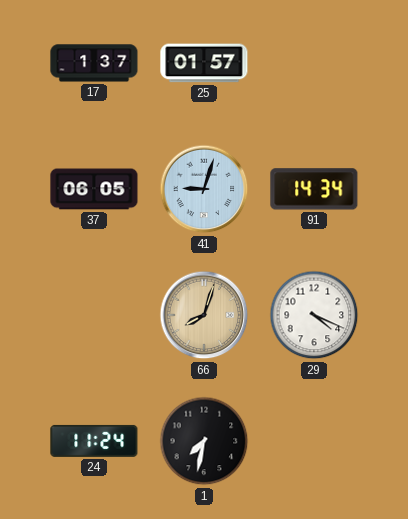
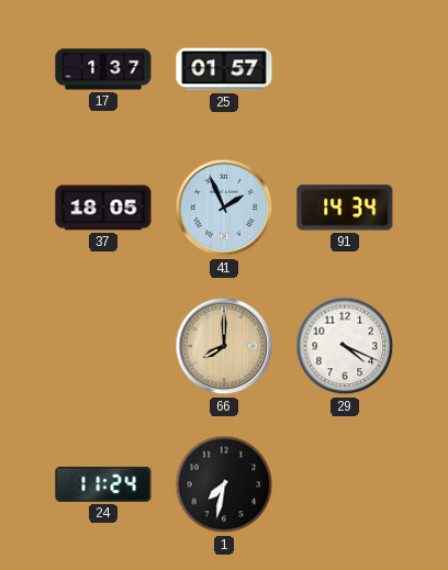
37: 06:05 -> 18:05 (103, 208)
41: 9:03 -> 1:56 (224, 208)
66: 8:03 -> 8:00 (224, 346)
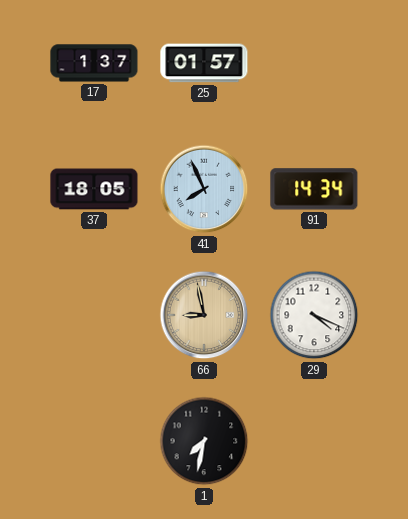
41: 1:56 -> 7:56 (204, 189)
66: 8:00 -> 8:58 (204, 315)
24: 11:24 -> none (103, 484)
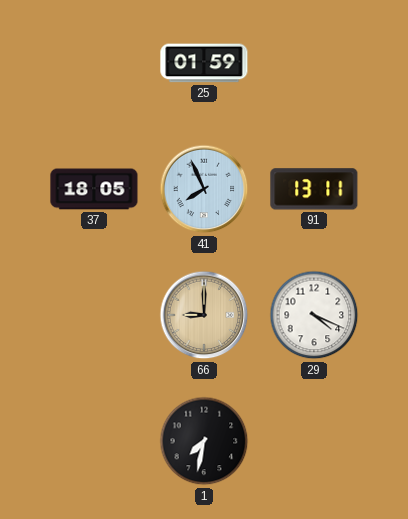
17: 1:37 -> none (94, 63)
25: 01:57 -> 01:59 (204, 63)
91: 14:34 -> 13:11 (314, 189)
66: 8:58 -> 9:00 (204, 315)
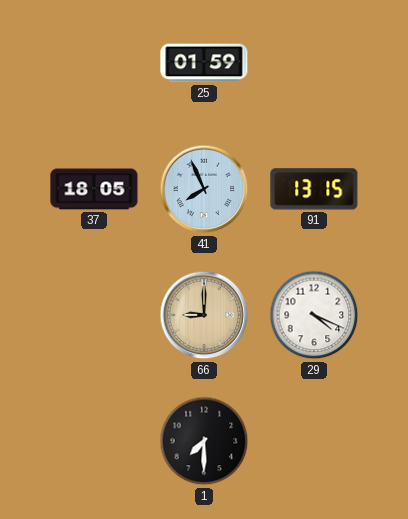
91: 13:11 -> 13:15 (314, 189)
1: 7:32 -> 7:30 (204, 441)
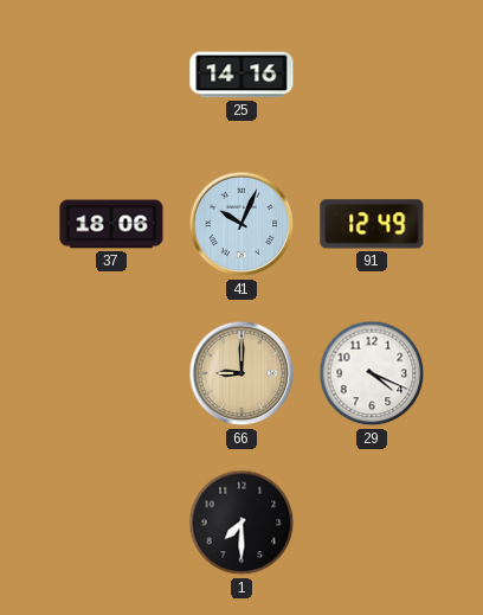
25: 01:59 -> 14:16 (241, 75)
37: 18:05 -> 18:06 (111, 224)
41: 7:56 -> 10:04 (241, 224)
91: 13:15 -> 12:49 (372, 224)
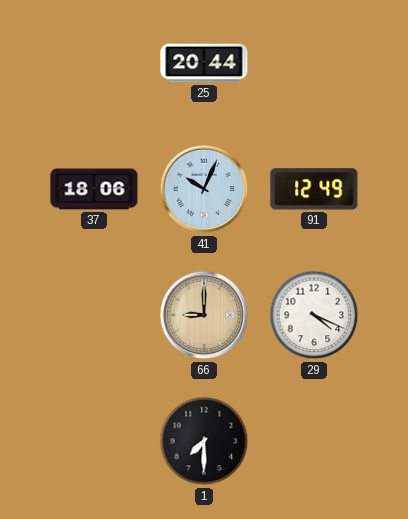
25: 14:16 -> 20:44 (204, 63)
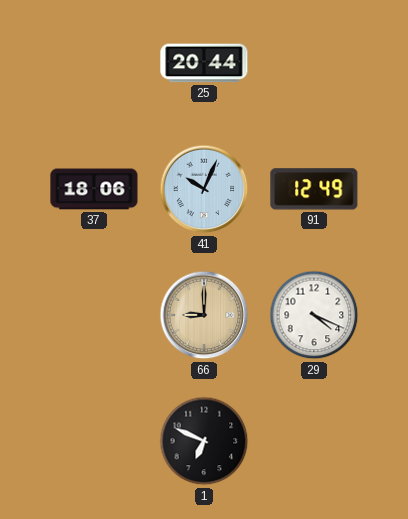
1: 7:30 -> 6:49 (204, 441)
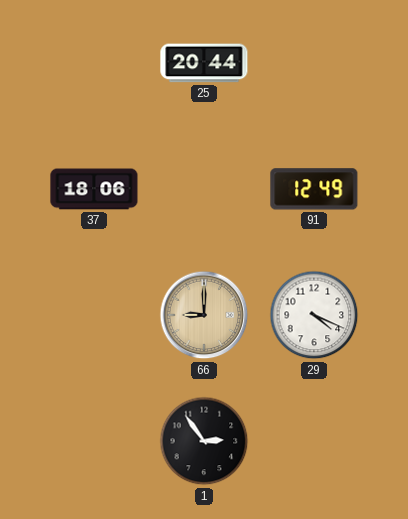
41: 10:04 -> none (204, 189)
1: 6:49 -> 2:54 (204, 441)
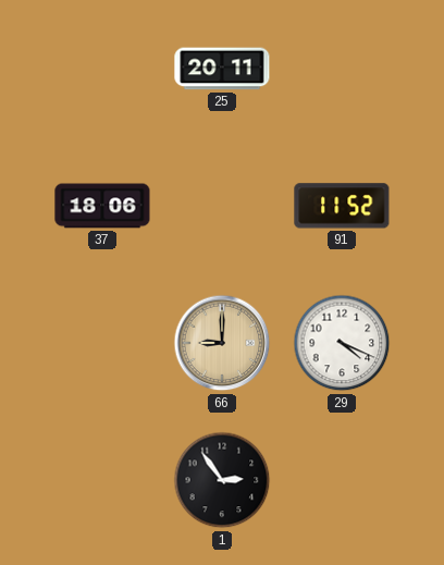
25: 20:44 -> 20:11 (222, 69)
91: 12:49 -> 11:52 (342, 206)
